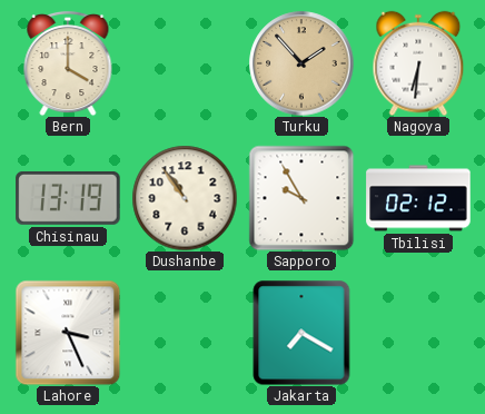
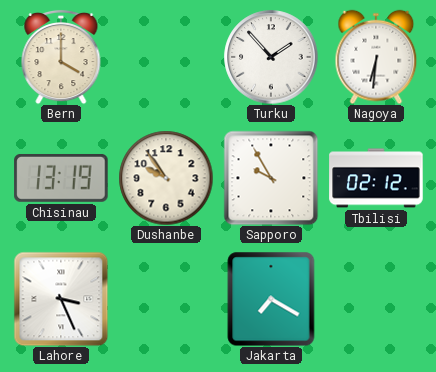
Turku dial: champagne -> white (271, 57)
Dushanbe: 10:54 -> 9:54 (166, 178)
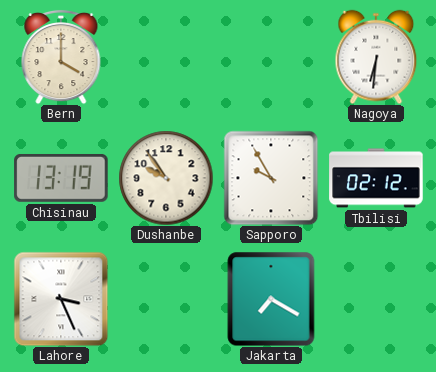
Turku: 1:53 -> none (271, 57)
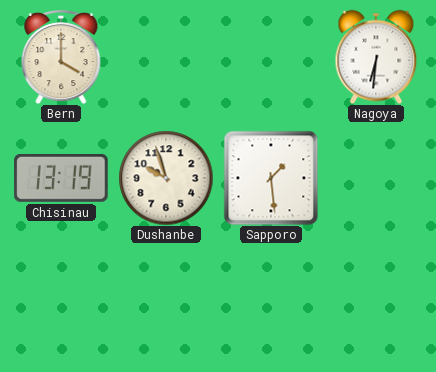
Dushanbe: 9:54 -> 9:57 (166, 178)
Sapporo: 9:55 -> 1:29 (271, 178)
Tbilisi: 02:12 -> none (376, 178)
Lahore: 3:26 -> none (61, 299)
Jakarta: 7:20 -> none (271, 299)
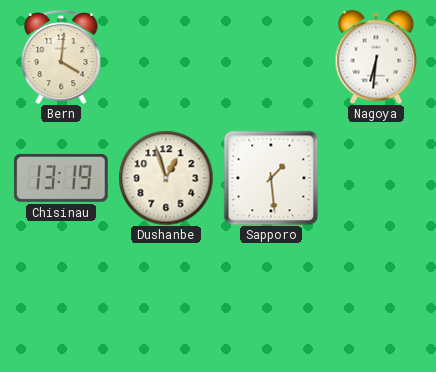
Bern: 4:00 -> 4:01 (61, 57)
Dushanbe: 9:57 -> 12:57 (166, 178)
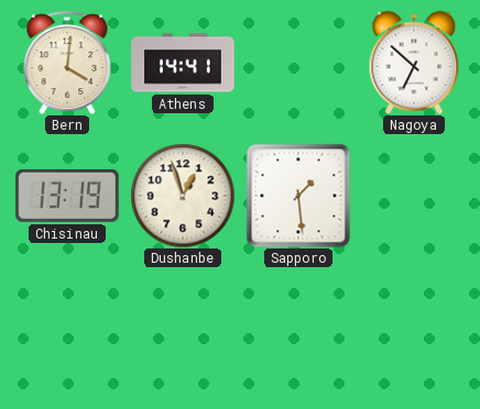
Athens: none -> 14:41 (183, 63)
Nagoya: 6:31 -> 6:52 (414, 63)
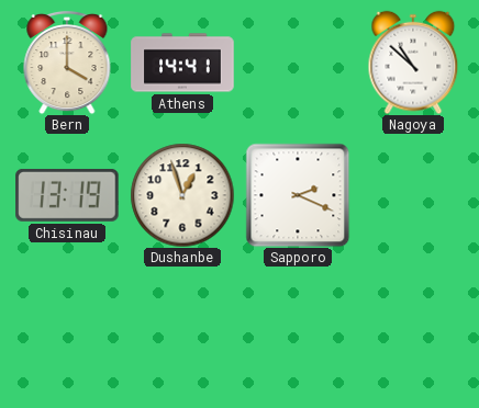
Bern: 4:01 -> 4:00 (67, 63)
Nagoya: 6:52 -> 10:52 (413, 63)
Sapporo: 1:29 -> 2:19 (298, 195)
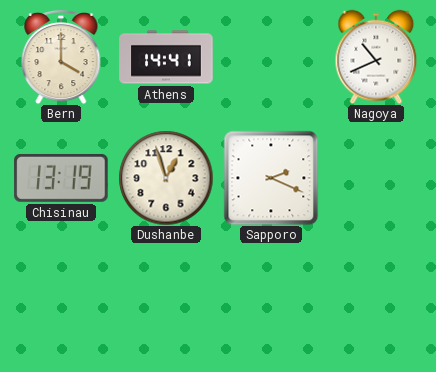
Nagoya: 10:52 -> 10:41 (376, 57)
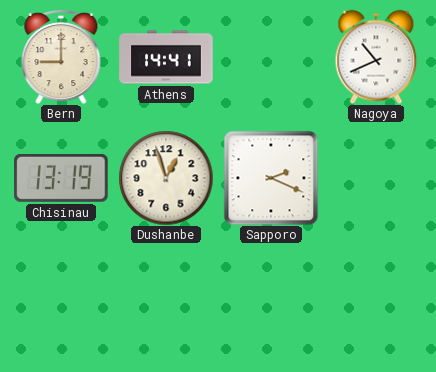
Bern: 4:00 -> 9:00 (61, 57)
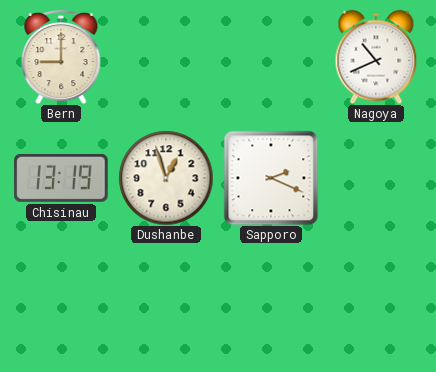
Athens: 14:41 -> none (166, 57)
